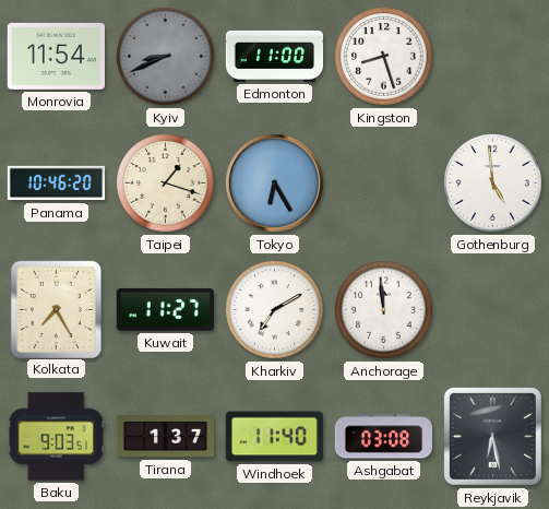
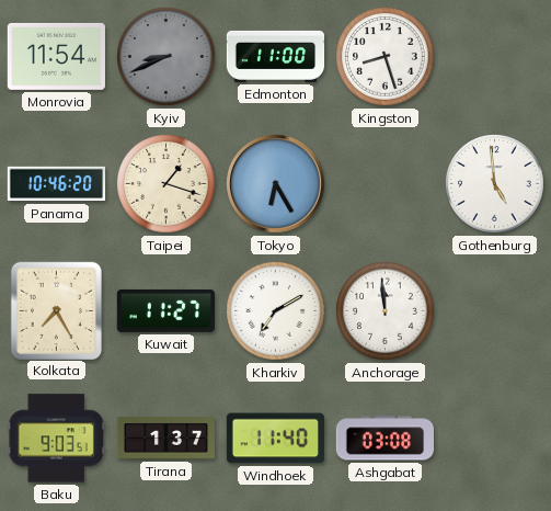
Reykjavik: 6:28 -> none (492, 436)
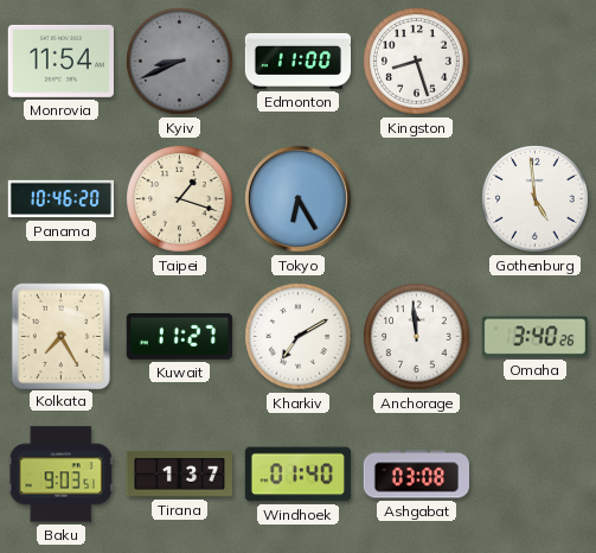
Omaha: none -> 3:40 (534, 337)
Windhoek: 11:40 -> 01:40 (297, 475)
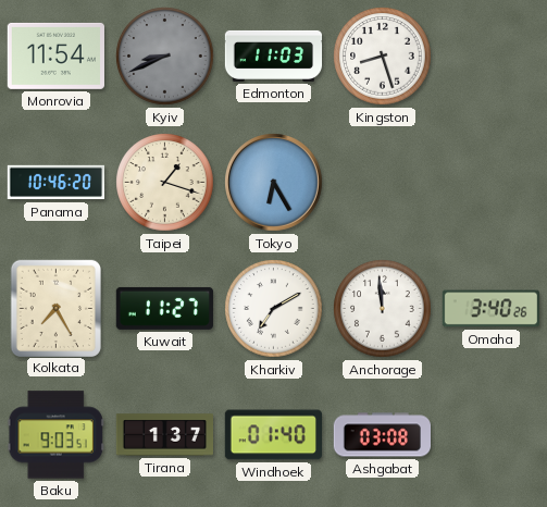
Edmonton: 11:00 -> 11:03 (274, 55)
Gothenburg: 4:59 -> none (536, 199)
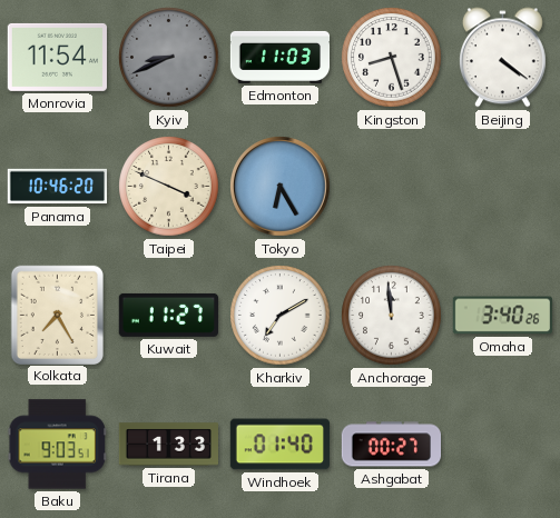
Beijing: none -> 4:21 (502, 58)
Taipei: 1:18 -> 3:49 (169, 187)
Tirana: 1:37 -> 1:33 (168, 445)
Ashgabat: 03:08 -> 00:27 (391, 445)
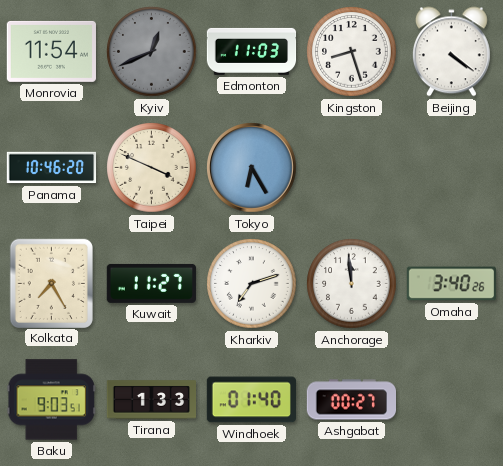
Kyiv: 8:41 -> 12:41 (152, 52)
Kharkiv: 7:10 -> 7:12 (252, 284)
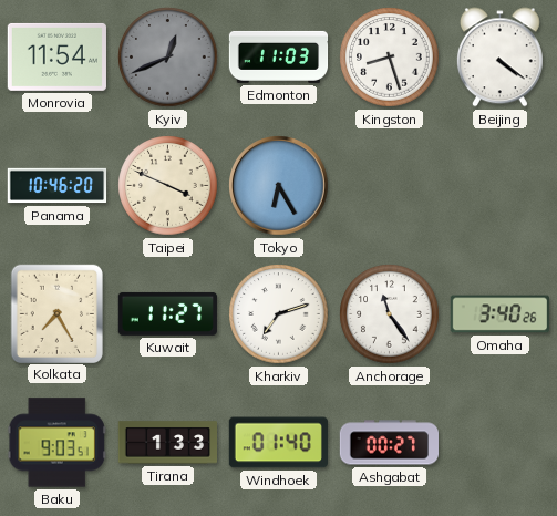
Anchorage: 11:59 -> 11:24 (390, 314)
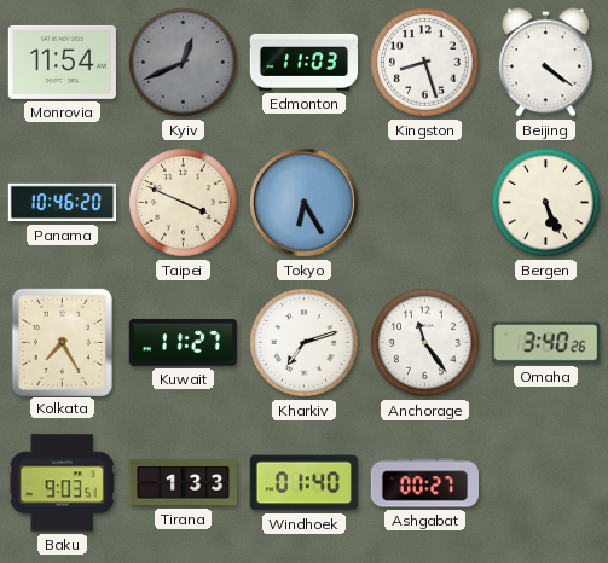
Bergen: none -> 5:26 (546, 203)
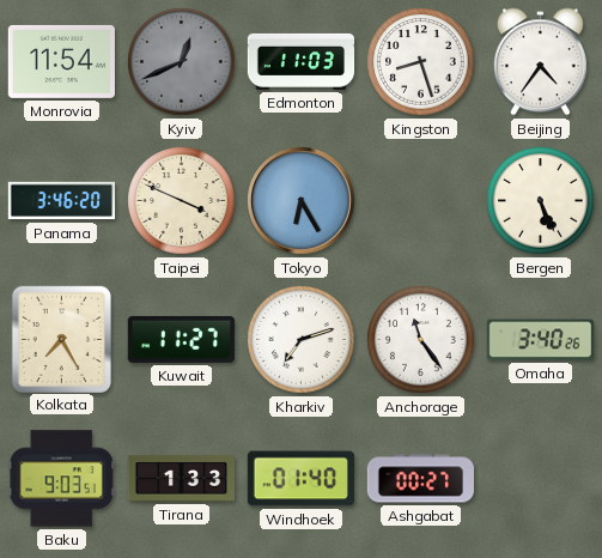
Beijing: 4:21 -> 4:36 (540, 62)
Panama: 10:46 -> 3:46 (62, 201)
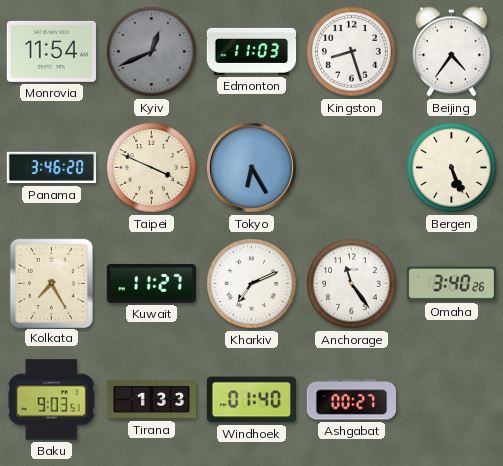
Kharkiv: 7:12 -> 7:11 (252, 284)
